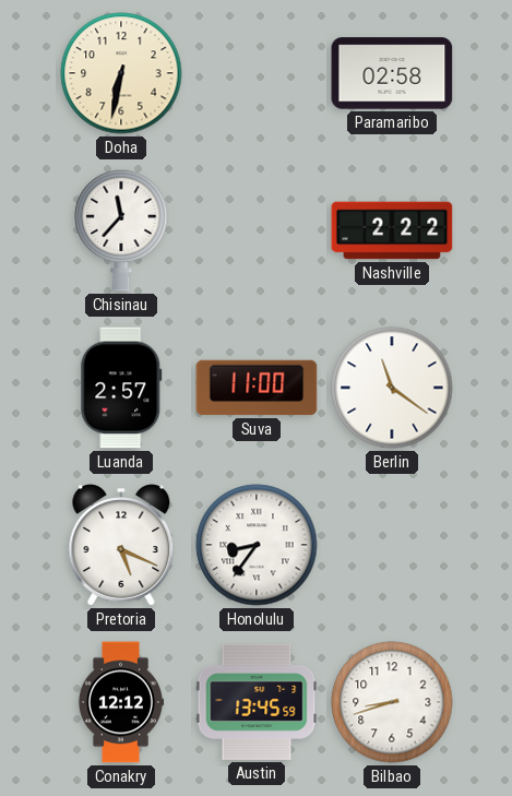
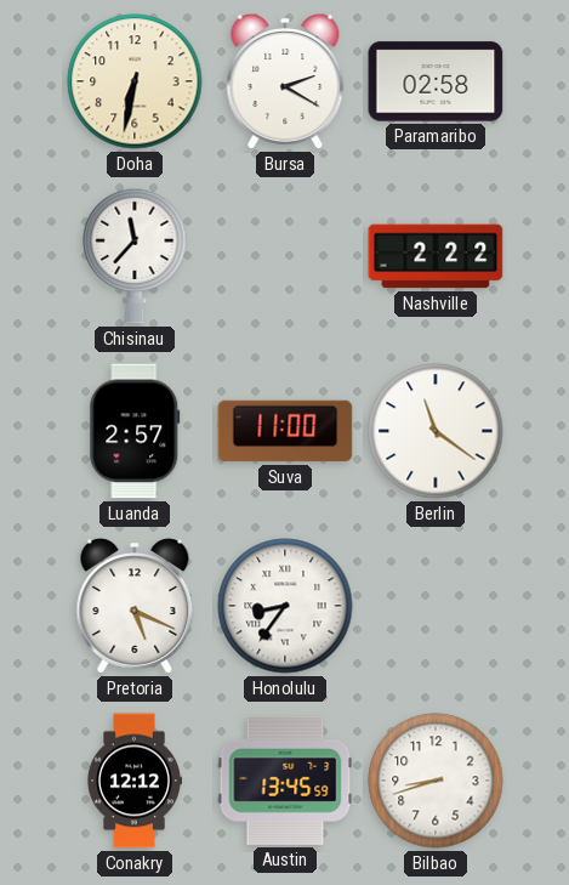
Bursa: none -> 2:20 (285, 81)
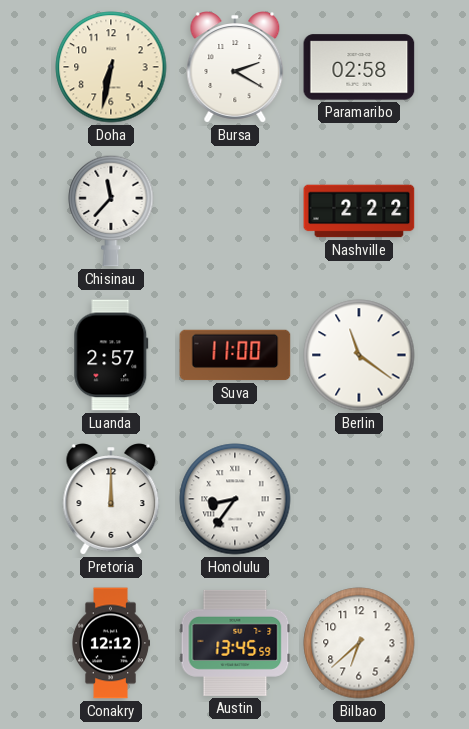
Pretoria: 5:19 -> 12:00 (111, 499)
Bilbao: 8:42 -> 6:38 (359, 643)
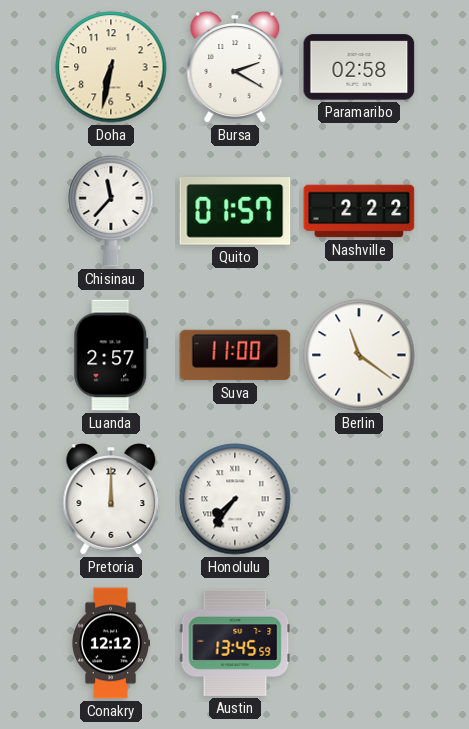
Quito: none -> 01:57 (235, 212)
Honolulu: 8:36 -> 7:36 (235, 499)
Bilbao: 6:38 -> none (359, 643)
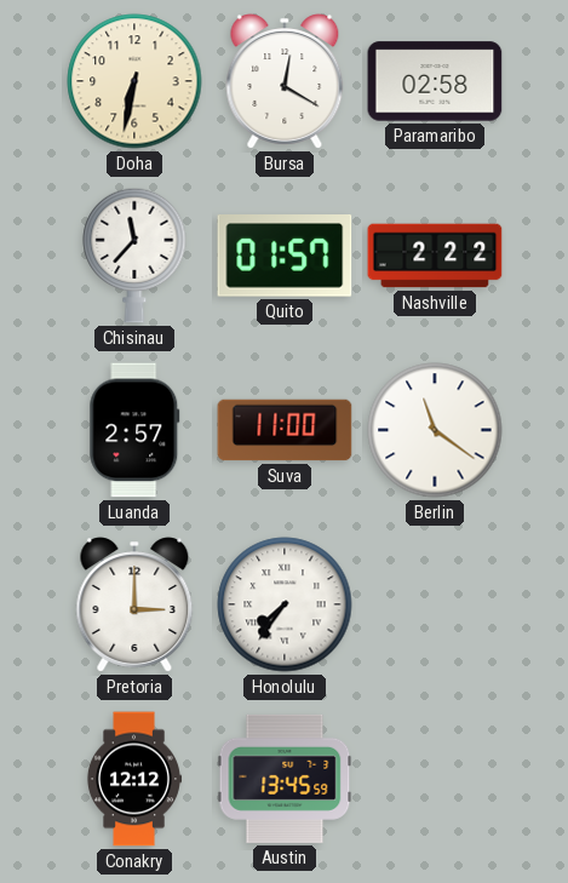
Bursa: 2:20 -> 12:20 (285, 81)
Pretoria: 12:00 -> 3:00 (134, 604)
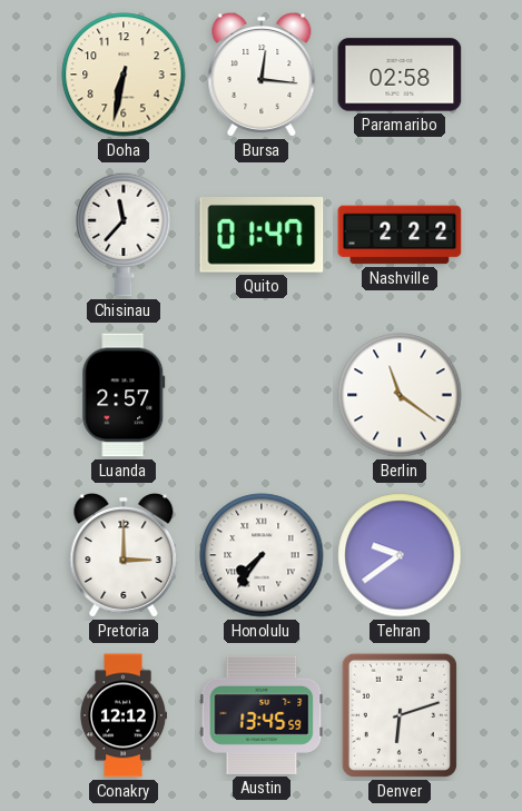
Bursa: 12:20 -> 12:16 (262, 75)
Quito: 01:57 -> 01:47 (262, 236)
Suva: 11:00 -> none (285, 430)
Tehran: none -> 9:39 (400, 555)
Denver: none -> 6:12 (400, 715)
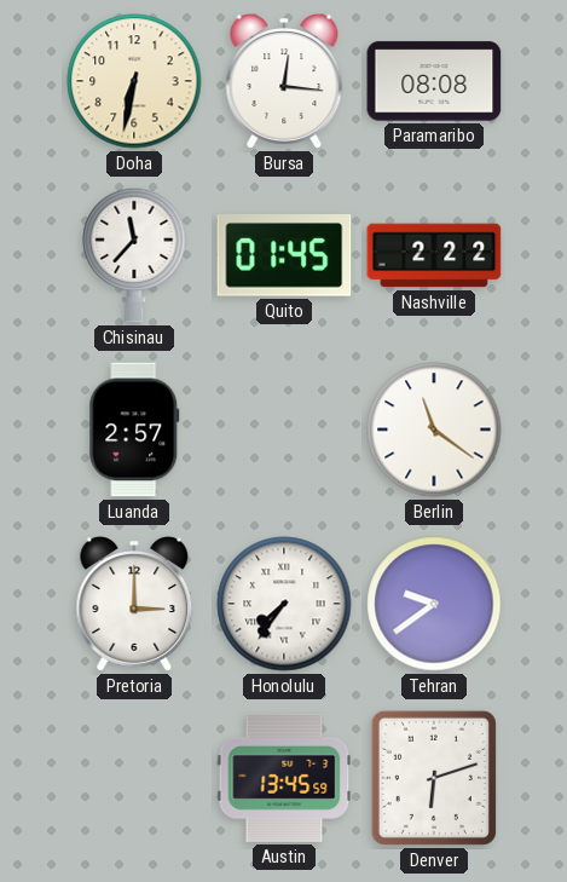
Paramaribo: 02:58 -> 08:08 (434, 81)
Quito: 01:47 -> 01:45 (284, 256)
Conakry: 12:12 -> none (122, 715)
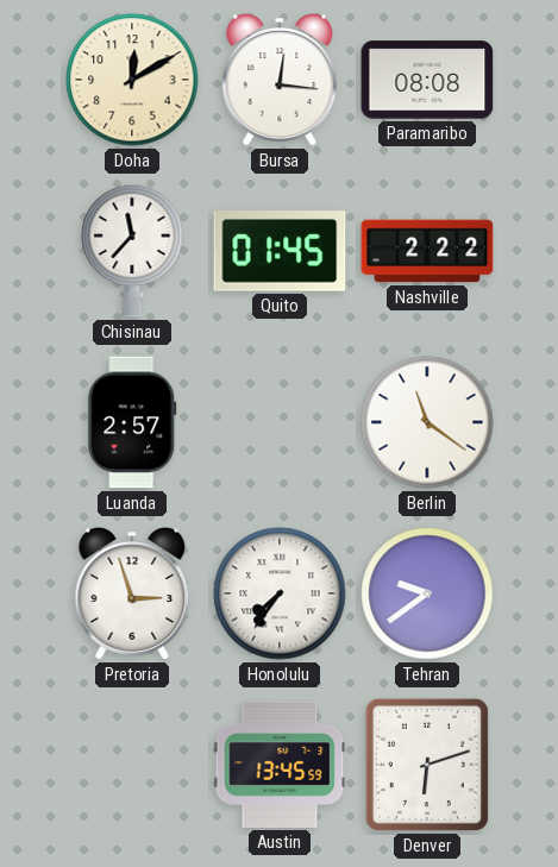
Doha: 6:32 -> 12:10 (132, 80)
Pretoria: 3:00 -> 2:57 (132, 593)
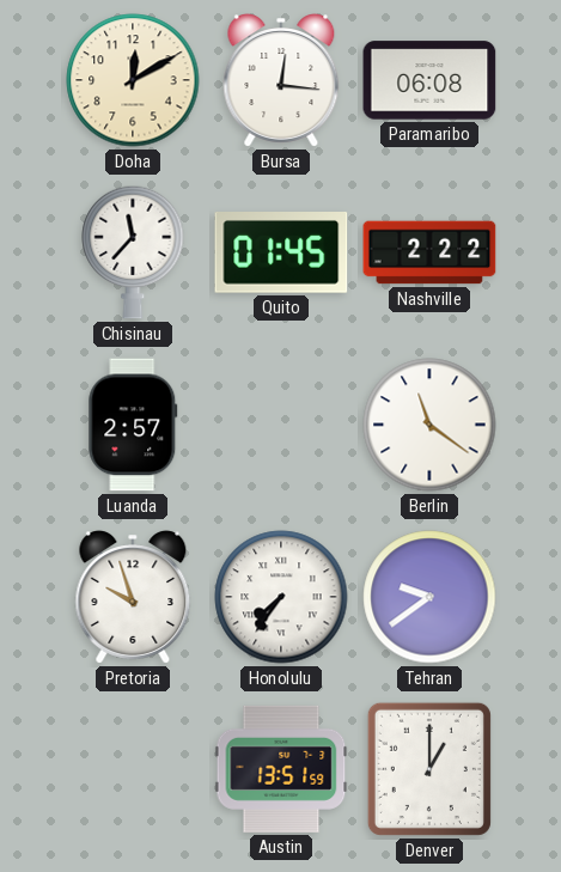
Paramaribo: 08:08 -> 06:08 (429, 80)
Pretoria: 2:57 -> 9:57 (133, 597)
Austin: 13:45 -> 13:51 (281, 769)
Denver: 6:12 -> 1:00 (429, 769)
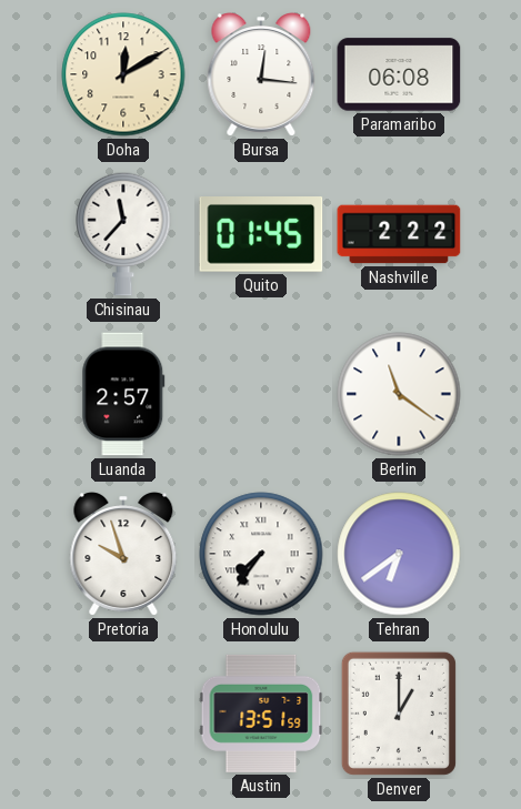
Tehran: 9:39 -> 6:39 (399, 554)
